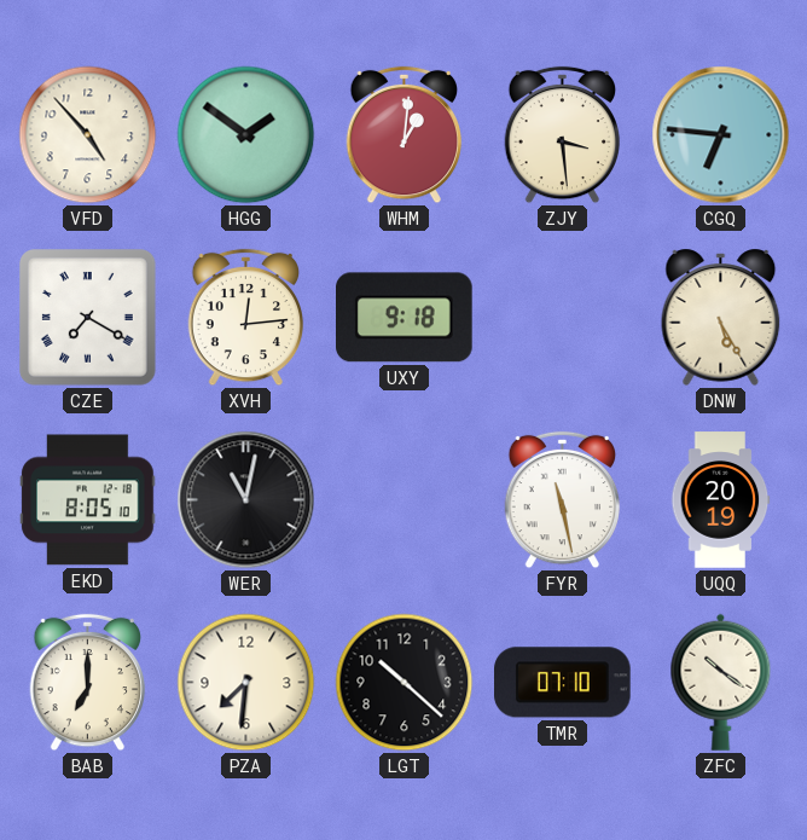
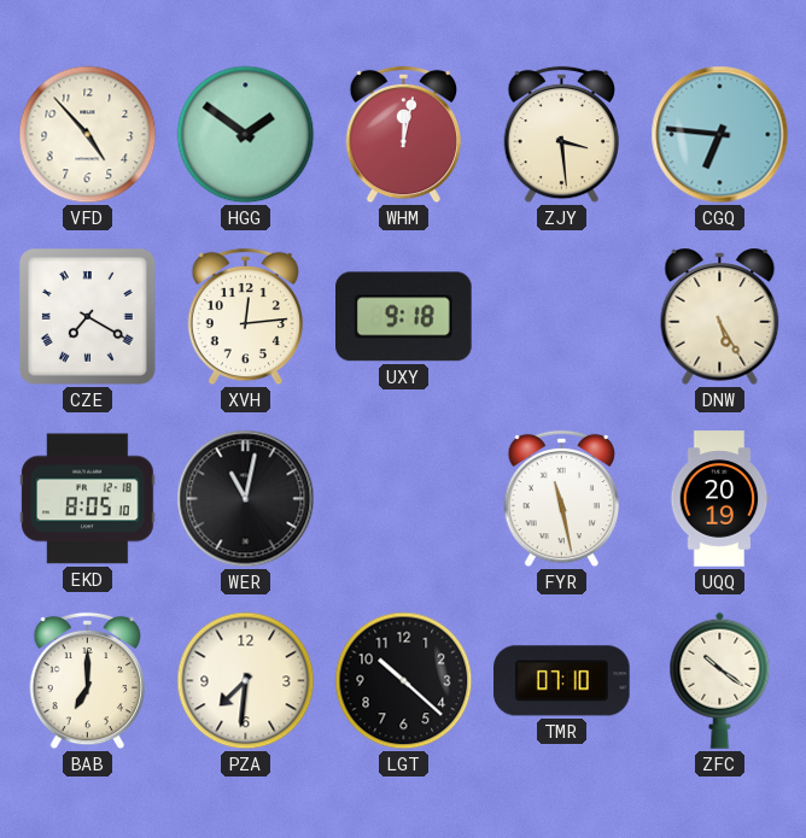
WHM: 1:01 -> 12:02 (404, 135)
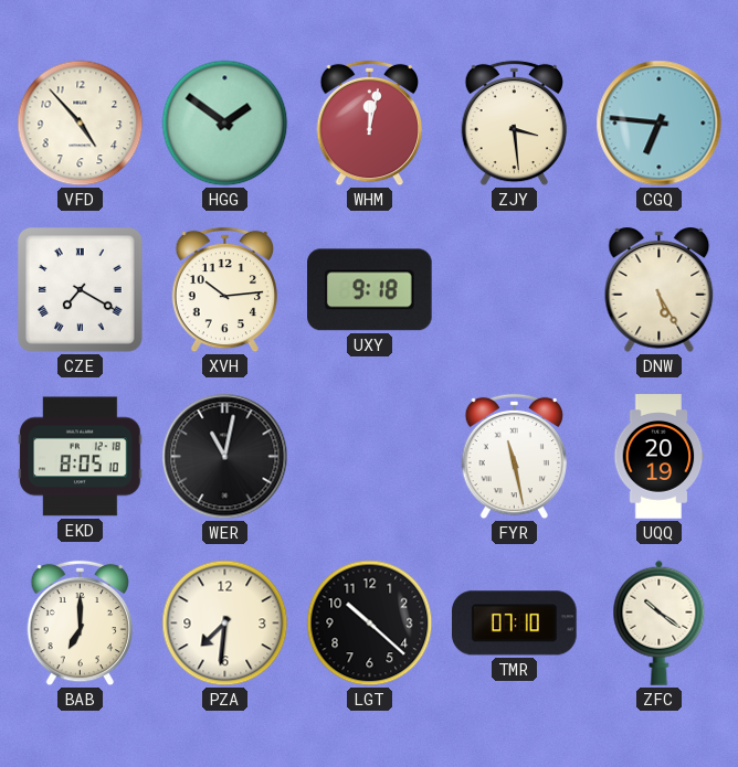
XVH: 12:14 -> 10:14 (225, 290)
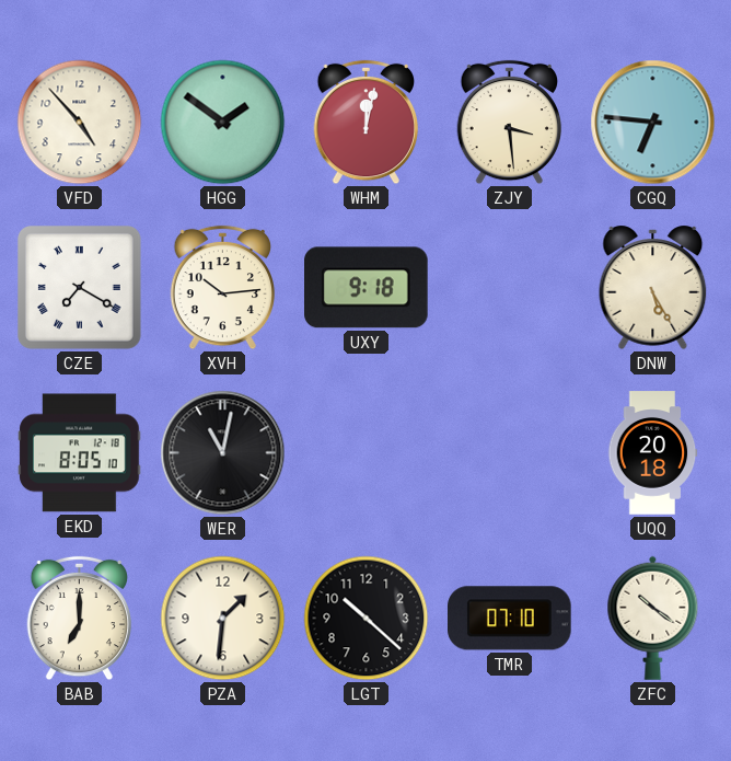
FYR: 11:28 -> none (515, 457)
UQQ: 20:19 -> 20:18 (653, 453)
PZA: 7:31 -> 1:31 (223, 619)
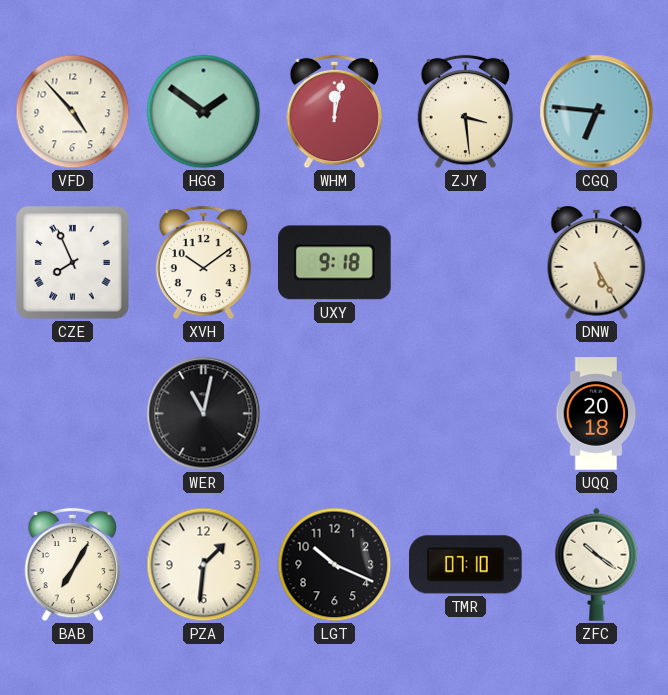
CZE: 7:20 -> 7:56 (73, 263)
XVH: 10:14 -> 10:09 (204, 263)
EKD: 8:05 -> none (80, 453)
BAB: 7:00 -> 7:05 (73, 565)
LGT: 10:22 -> 10:19 (335, 565)
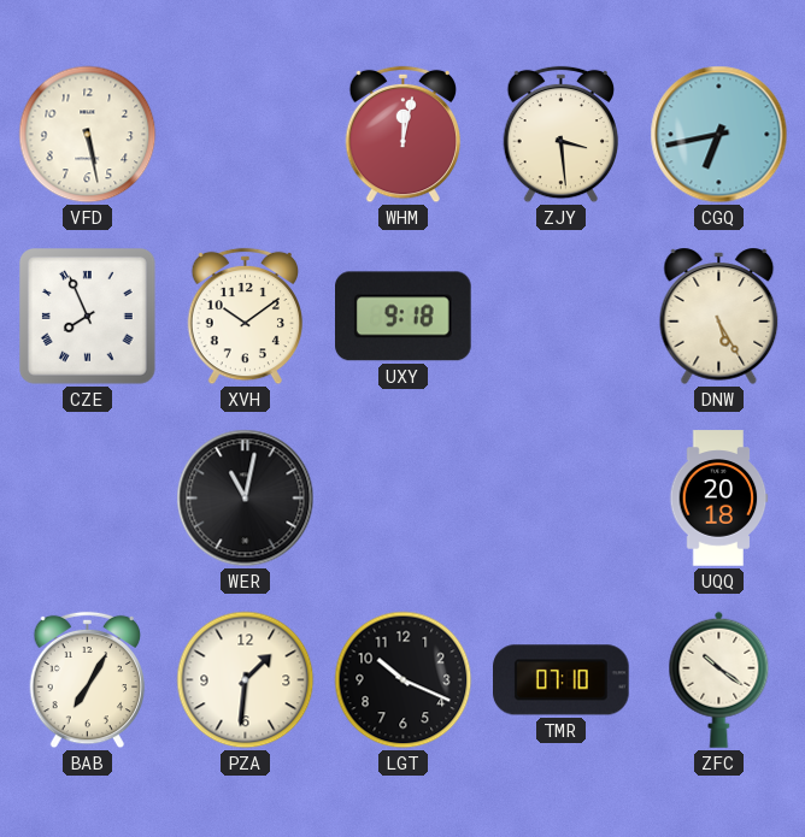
VFD: 4:53 -> 5:28 (88, 135)
HGG: 1:51 -> none (204, 112)
CGQ: 6:46 -> 6:43 (719, 135)
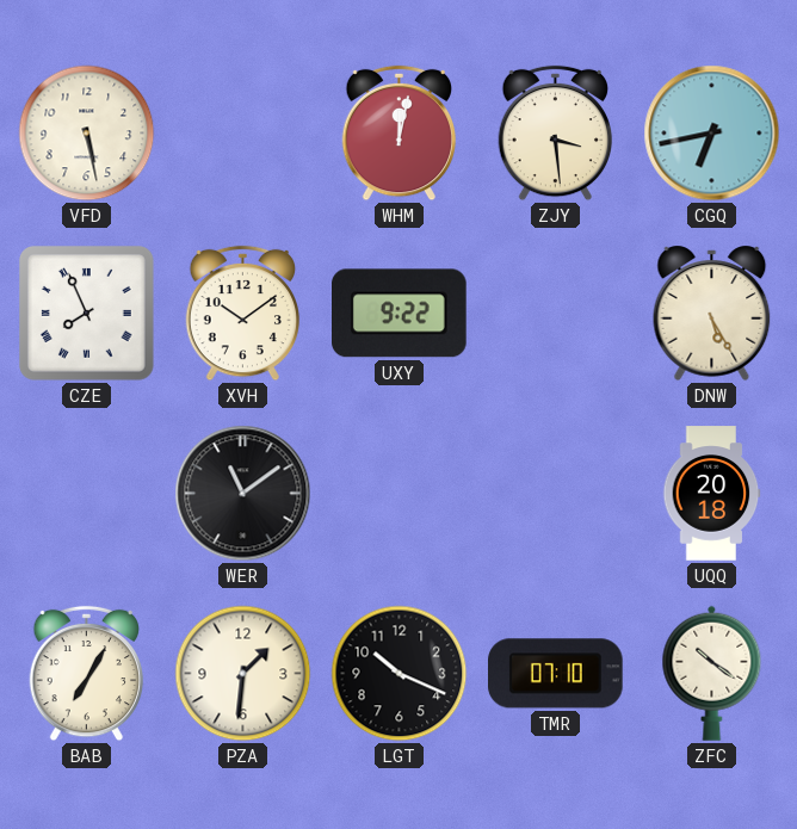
UXY: 9:18 -> 9:22 (400, 314)
WER: 11:02 -> 11:09 (243, 494)
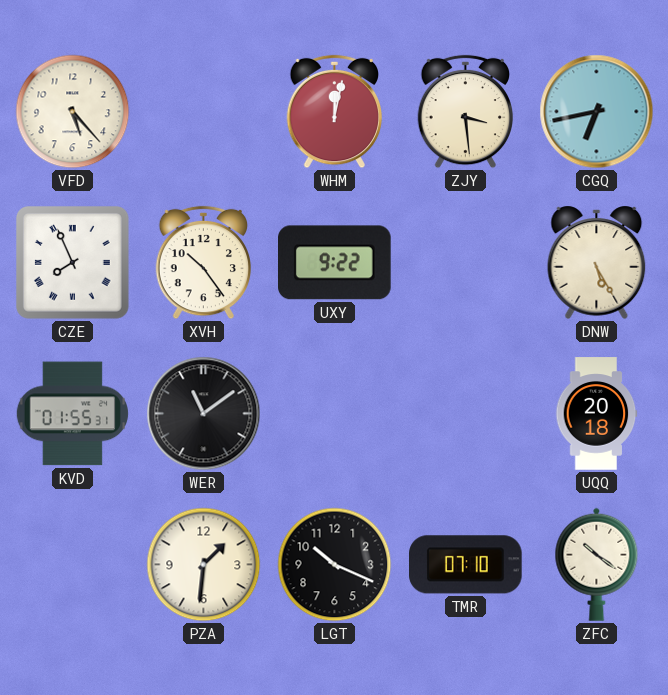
VFD: 5:28 -> 5:23 (73, 112)
XVH: 10:09 -> 10:24 (204, 263)
KVD: none -> 01:55 (72, 414)
BAB: 7:05 -> none (87, 674)
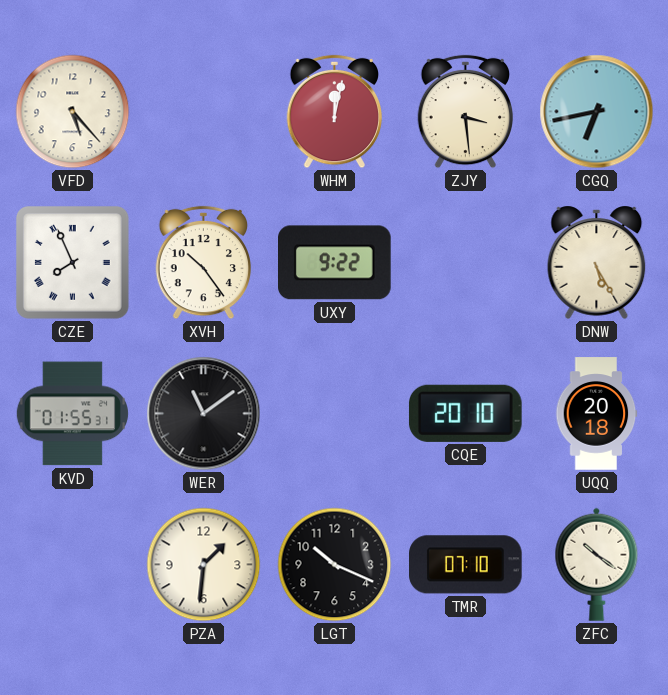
CQE: none -> 20:10 (465, 413)
